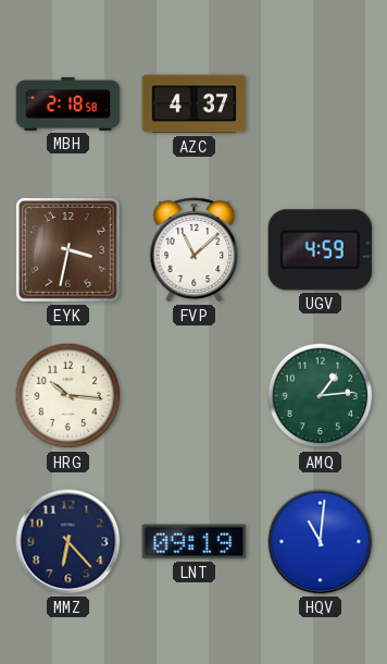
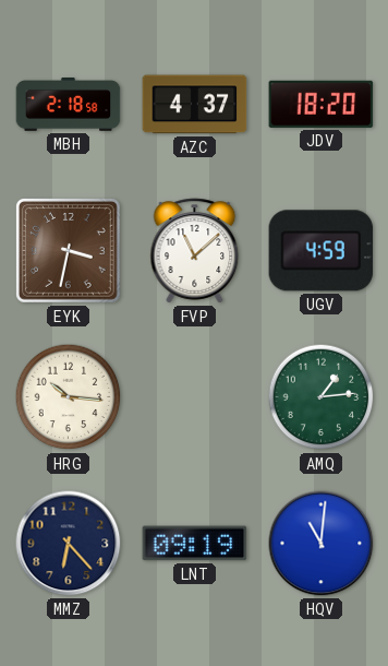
JDV: none -> 18:20 (322, 104)
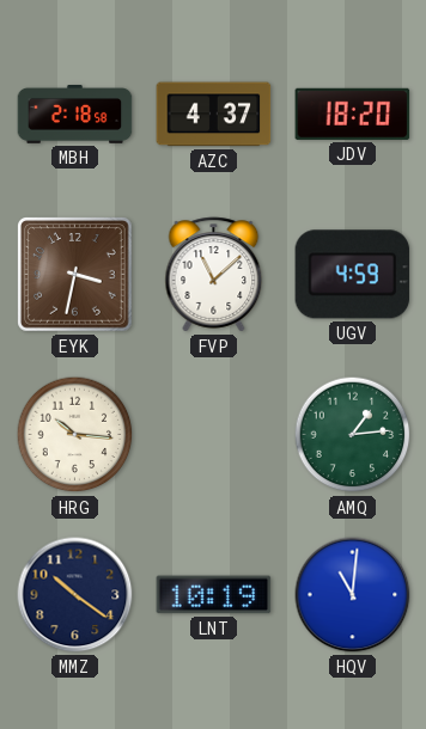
MMZ: 6:23 -> 10:21 (75, 595)
LNT: 09:19 -> 10:19 (214, 595)
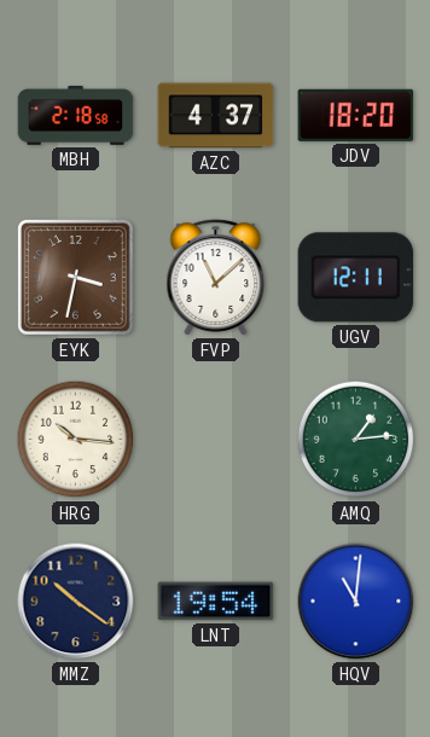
UGV: 4:59 -> 12:11 (356, 278)
LNT: 10:19 -> 19:54 (216, 602)
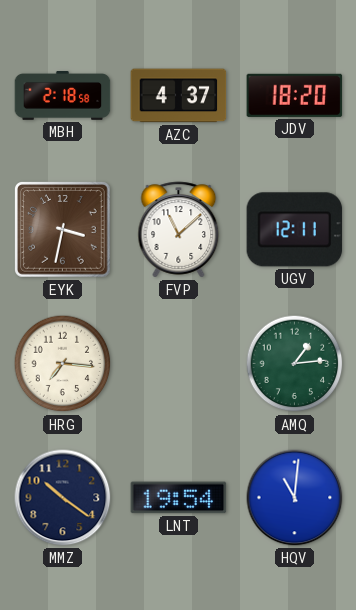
HRG: 10:16 -> 7:16 (63, 364)
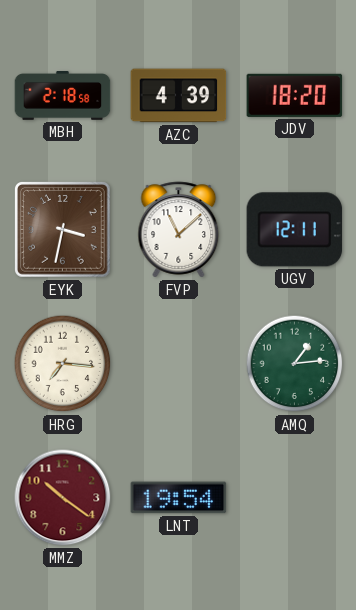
AZC: 4:37 -> 4:39 (179, 96)
MMZ dial: navy -> burgundy (63, 498)
HQV: 11:01 -> none (295, 498)
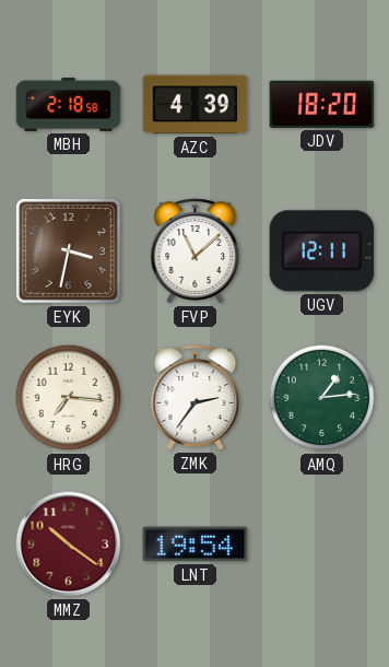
ZMK: none -> 2:36 (196, 398)
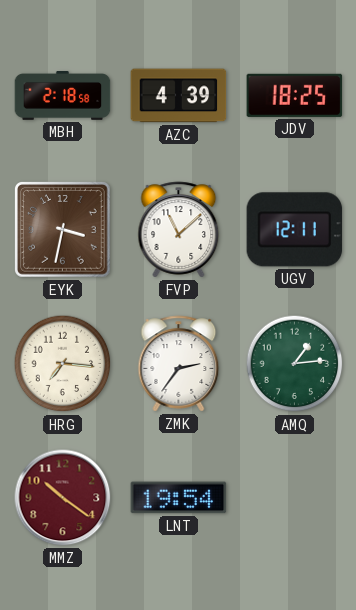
JDV: 18:20 -> 18:25 (295, 95)
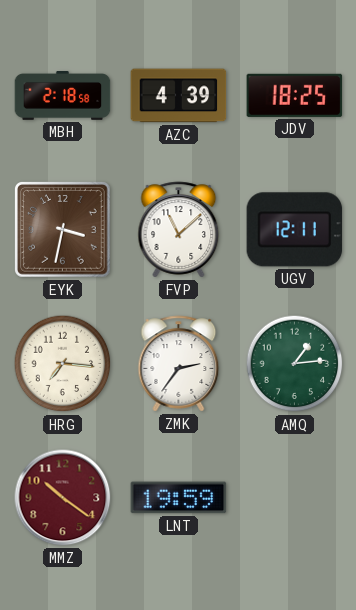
LNT: 19:54 -> 19:59 (179, 498)
